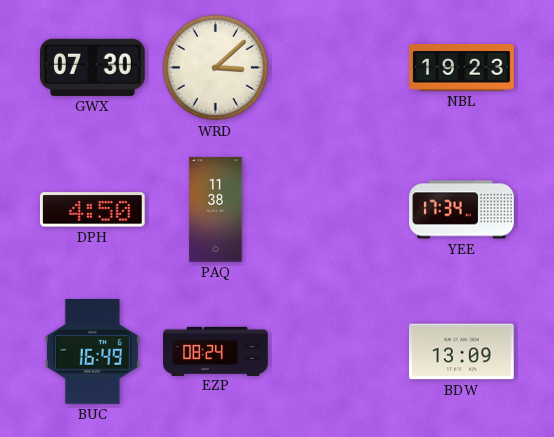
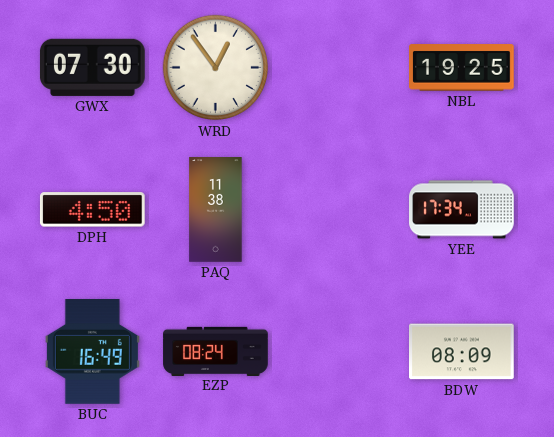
WRD: 3:08 -> 12:54 (216, 68)
NBL: 19:23 -> 19:25 (462, 68)
BDW: 13:09 -> 08:09 (462, 352)
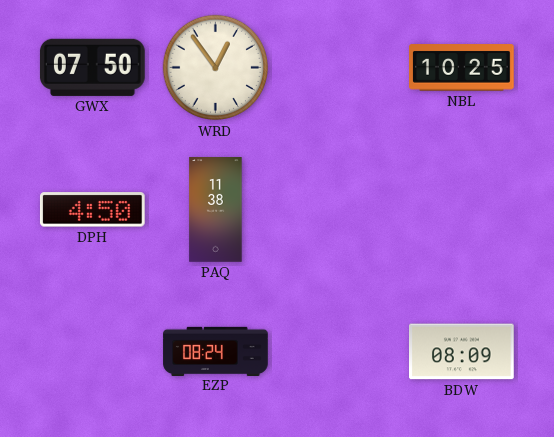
GWX: 07:30 -> 07:50 (92, 67)
NBL: 19:25 -> 10:25 (462, 68)
YEE: 17:34 -> none (462, 210)
BUC: 16:49 -> none (92, 352)
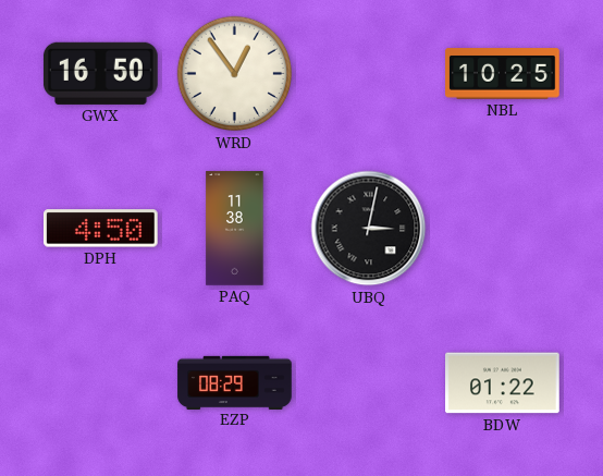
GWX: 07:50 -> 16:50 (100, 73)
UBQ: none -> 3:02 (369, 229)
EZP: 08:24 -> 08:29 (235, 382)
BDW: 08:09 -> 01:22 (503, 383)
